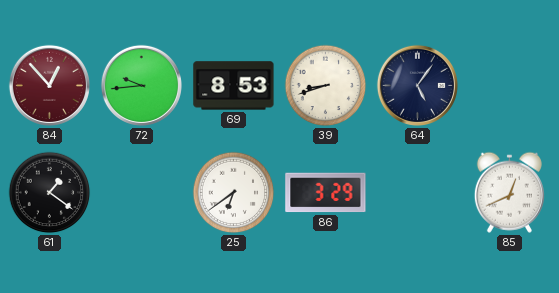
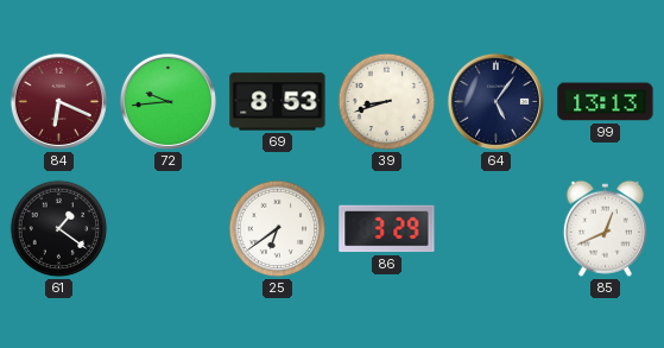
84: 12:53 -> 6:19 (58, 101)
99: none -> 13:13 (606, 102)
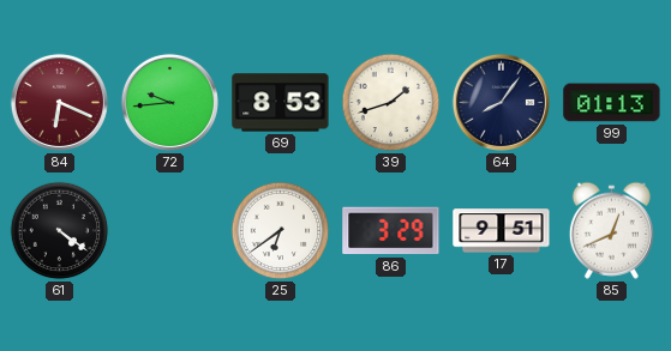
39: 8:42 -> 1:42 (391, 103)
64: 5:06 -> 8:06 (501, 102)
99: 13:13 -> 01:13 (612, 103)
61: 1:21 -> 4:21 (60, 231)
17: none -> 9:51 (502, 231)
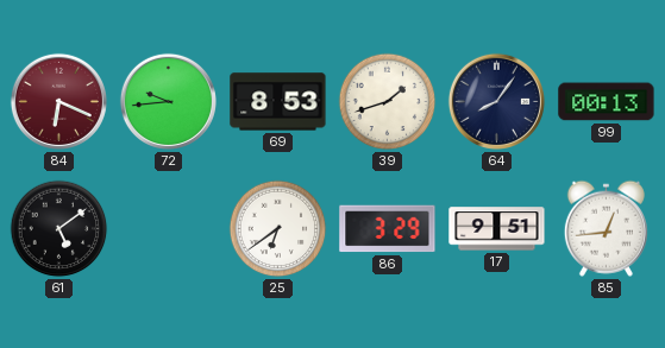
99: 01:13 -> 00:13 (607, 102)
61: 4:21 -> 5:09 (59, 229)
85: 12:41 -> 12:44 (606, 228)
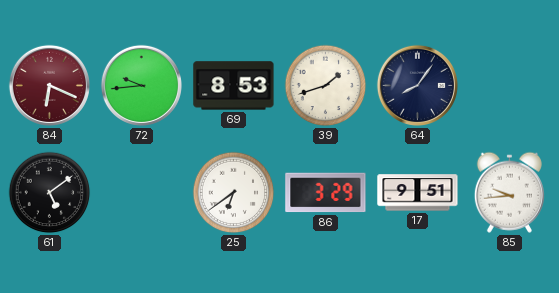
99: 00:13 -> none (607, 102)
85: 12:44 -> 9:44 (509, 192)
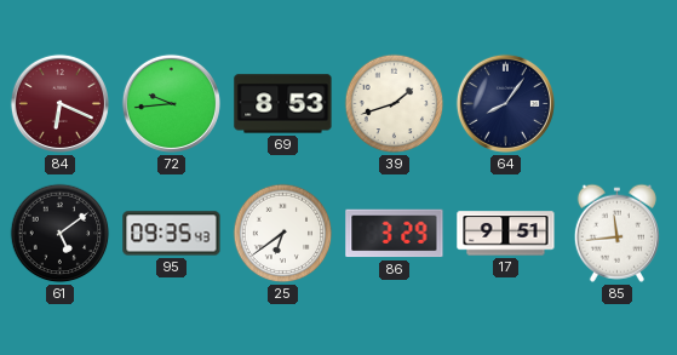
95: none -> 09:35 (172, 234)
85: 9:44 -> 11:44 (616, 233)
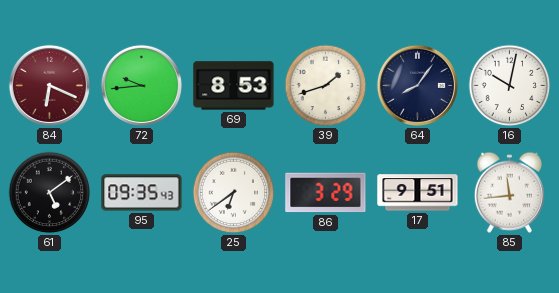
16: none -> 10:02 (510, 86)
